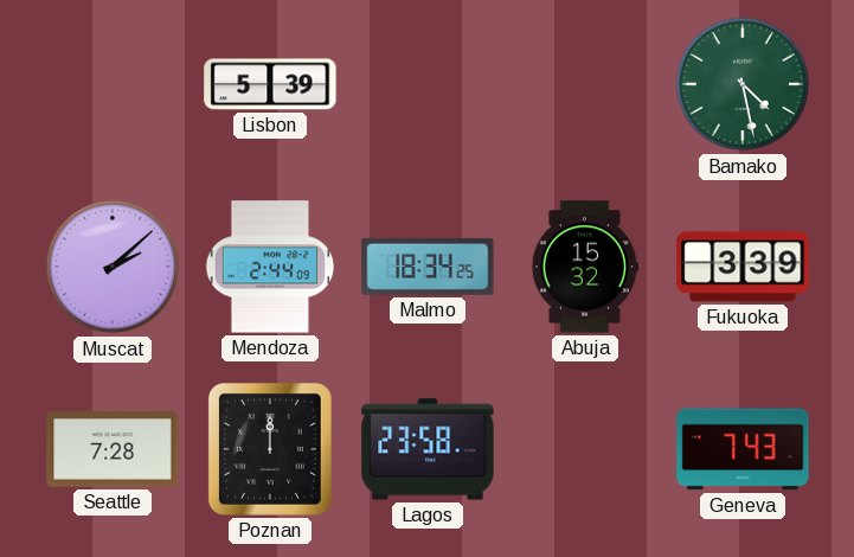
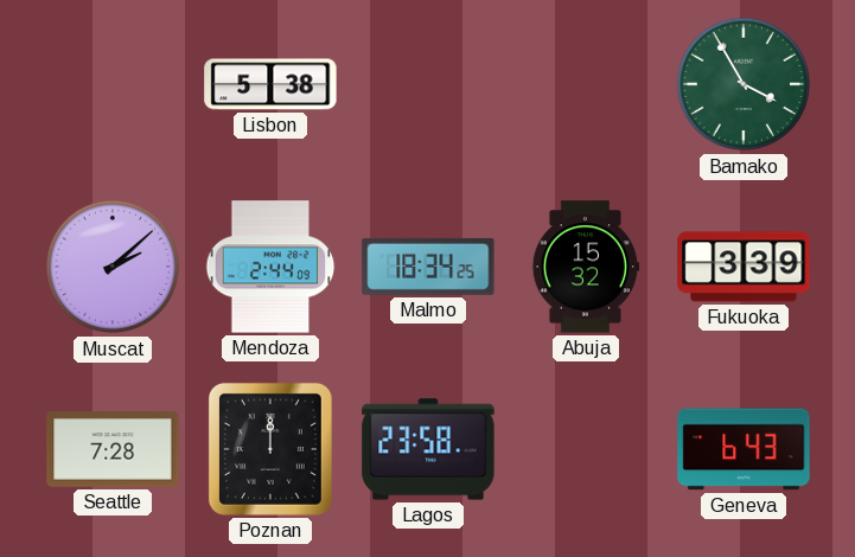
Lisbon: 5:39 -> 5:38 (270, 84)
Bamako: 4:28 -> 3:55 (744, 84)
Geneva: 7:43 -> 6:43 (744, 449)
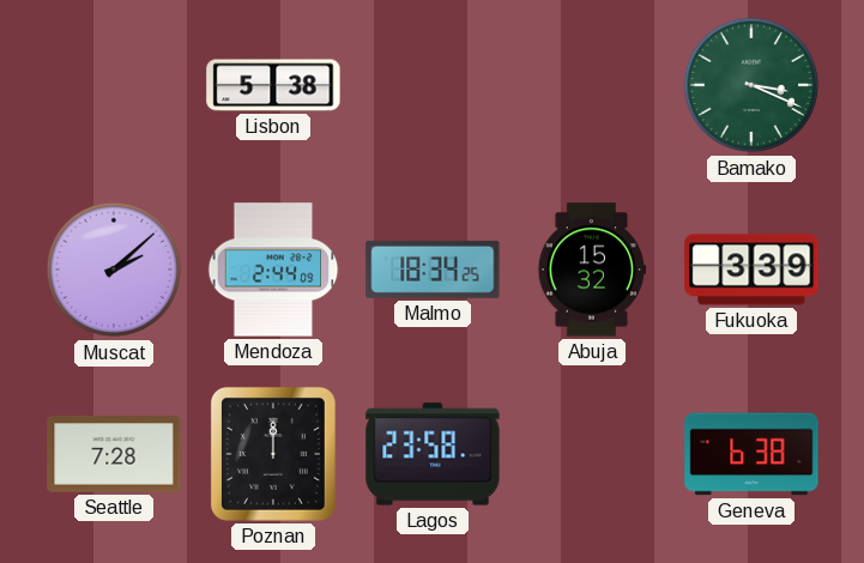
Bamako: 3:55 -> 3:19 (751, 85)
Geneva: 6:43 -> 6:38 (751, 454)
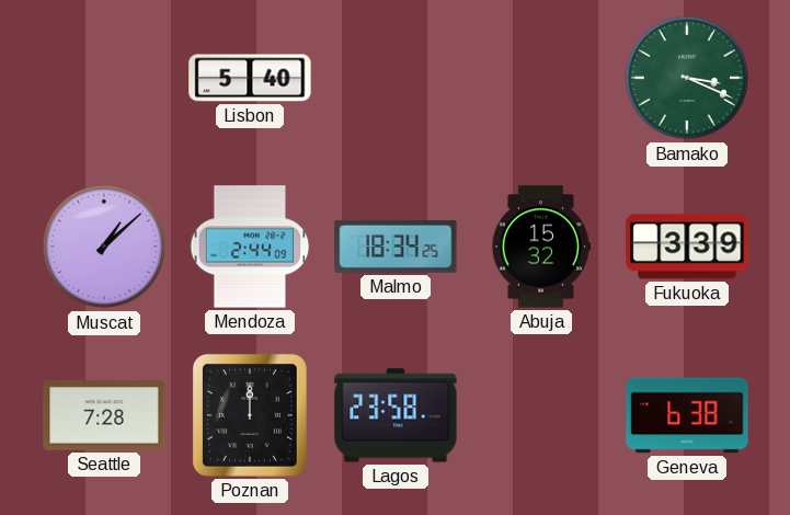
Lisbon: 5:38 -> 5:40 (250, 78)
Muscat: 2:08 -> 1:08 (104, 247)
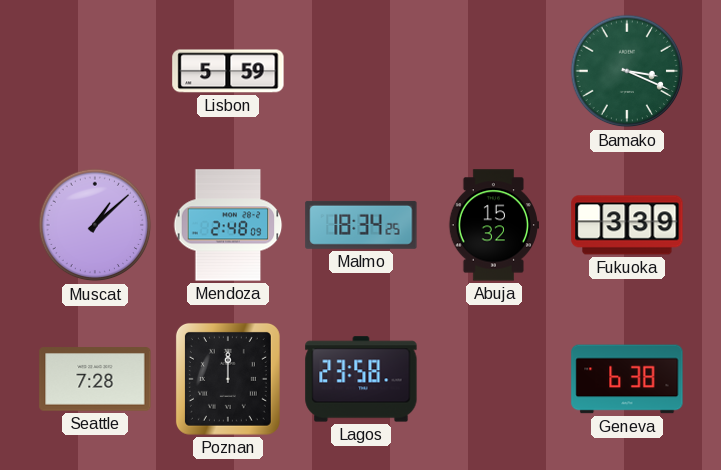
Lisbon: 5:40 -> 5:59 (228, 71)
Mendoza: 2:44 -> 2:48 (228, 225)
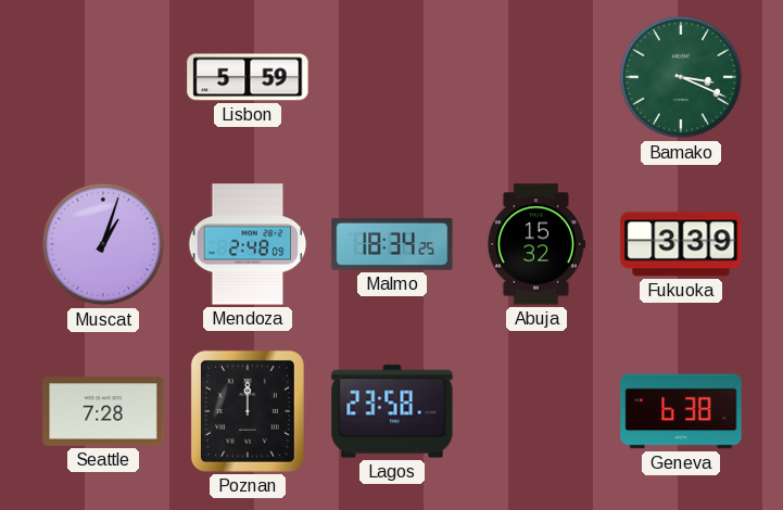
Muscat: 1:08 -> 1:03 (103, 244)
